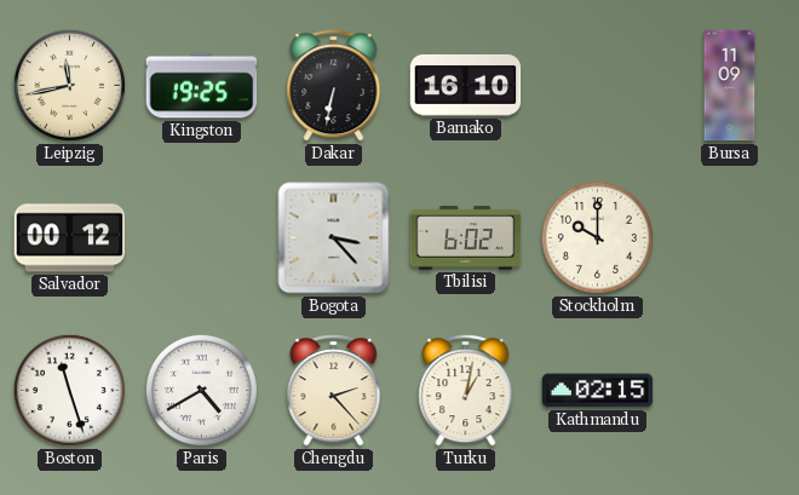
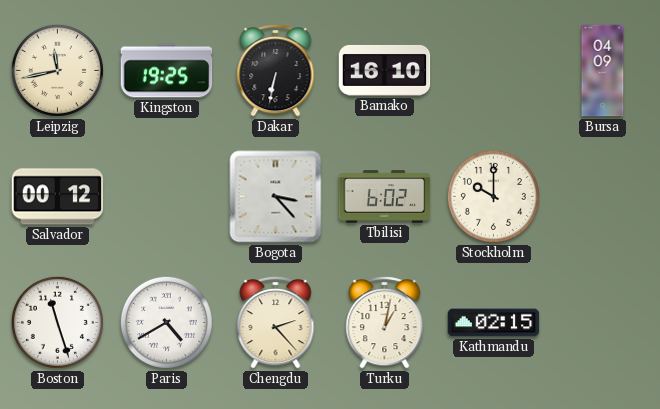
Bursa: 11:09 -> 04:09 (603, 71)
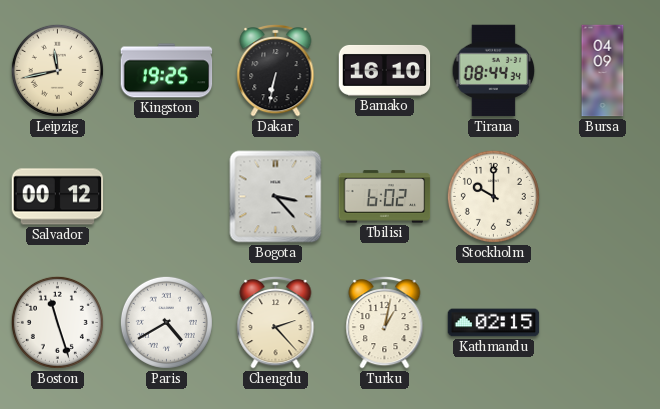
Tirana: none -> 08:44 (494, 71)
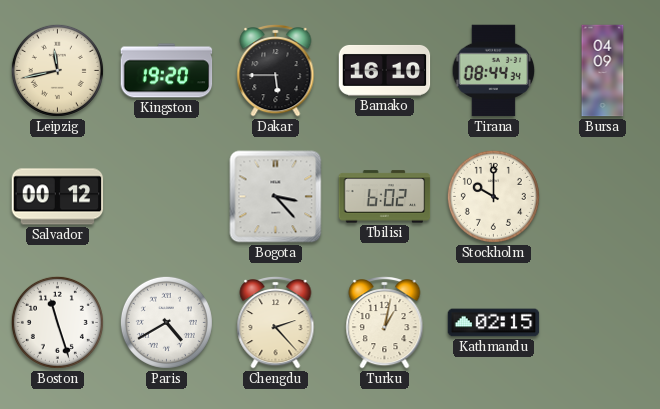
Kingston: 19:25 -> 19:20 (167, 71)
Dakar: 6:32 -> 5:45 (276, 70)
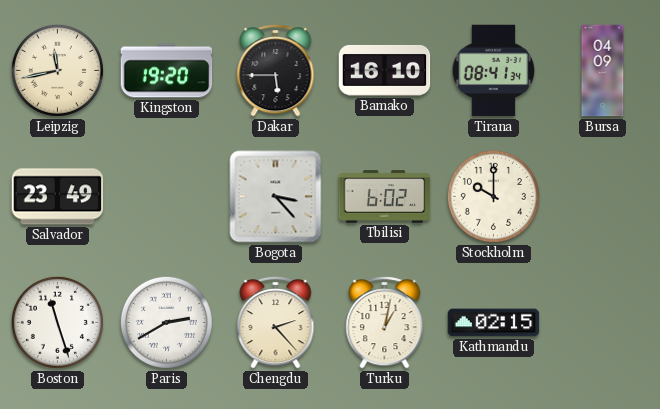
Tirana: 08:44 -> 08:41 (494, 71)
Salvador: 00:12 -> 23:49 (58, 197)
Paris: 4:40 -> 2:40 (166, 322)
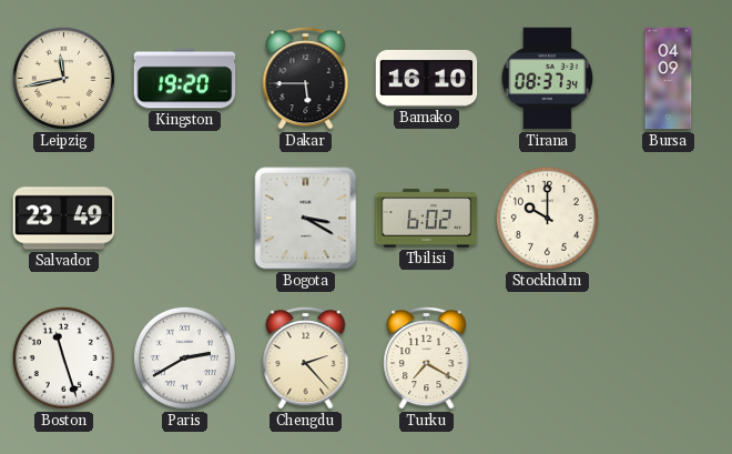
Tirana: 08:41 -> 08:37 (548, 79)
Bogota: 3:23 -> 3:20 (306, 219)
Turku: 1:02 -> 7:20 (427, 357)
Kathmandu: 02:15 -> none (494, 323)
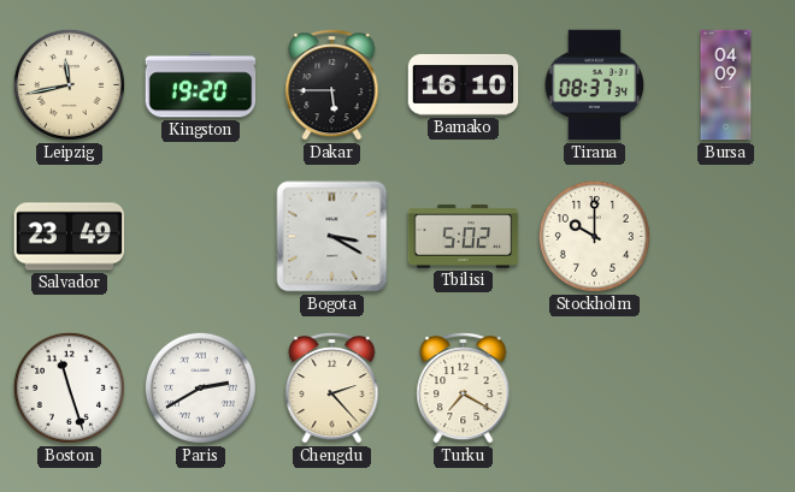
Tbilisi: 6:02 -> 5:02 (464, 237)
